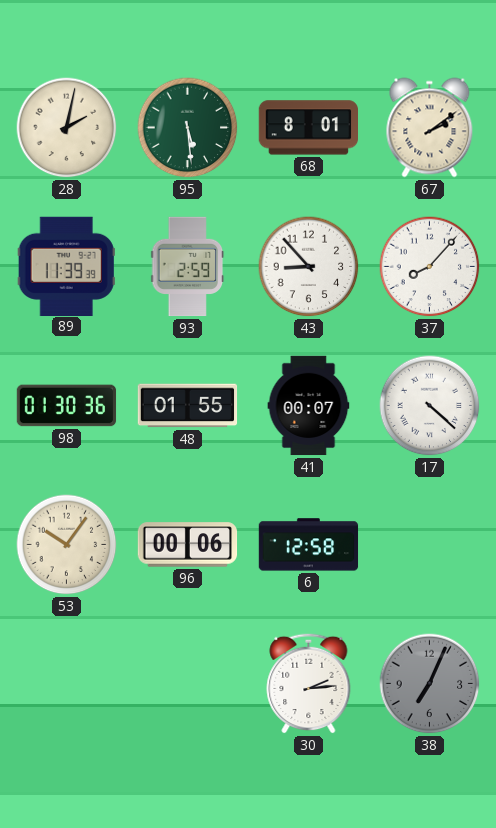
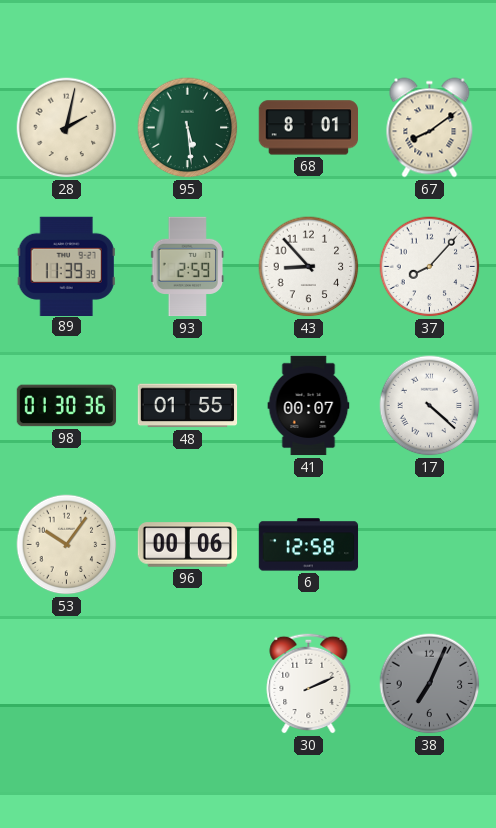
67: 2:09 -> 8:09 (430, 128)
30: 2:14 -> 2:11 (309, 683)
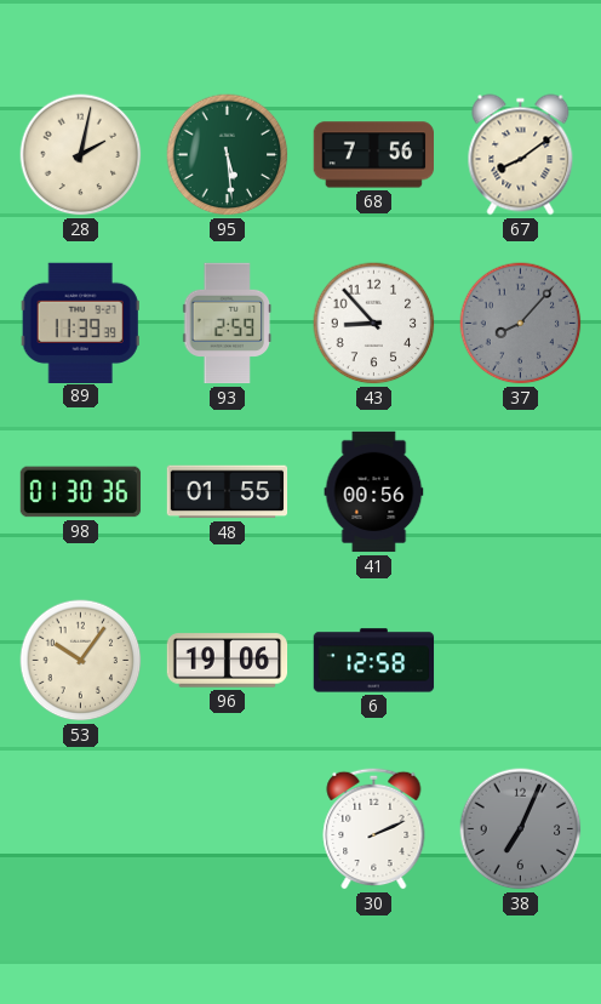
68: 8:01 -> 7:56 (373, 155)
37 dial: white -> grey (521, 324)
41: 00:07 -> 00:56 (374, 492)
17: 4:22 -> none (430, 406)
96: 00:06 -> 19:06 (228, 661)
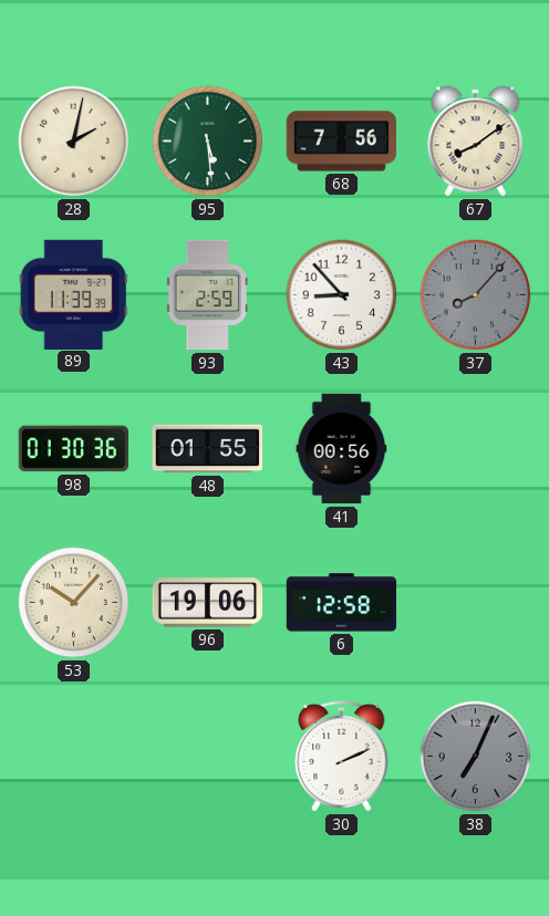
53: 10:06 -> 10:07 (74, 603)
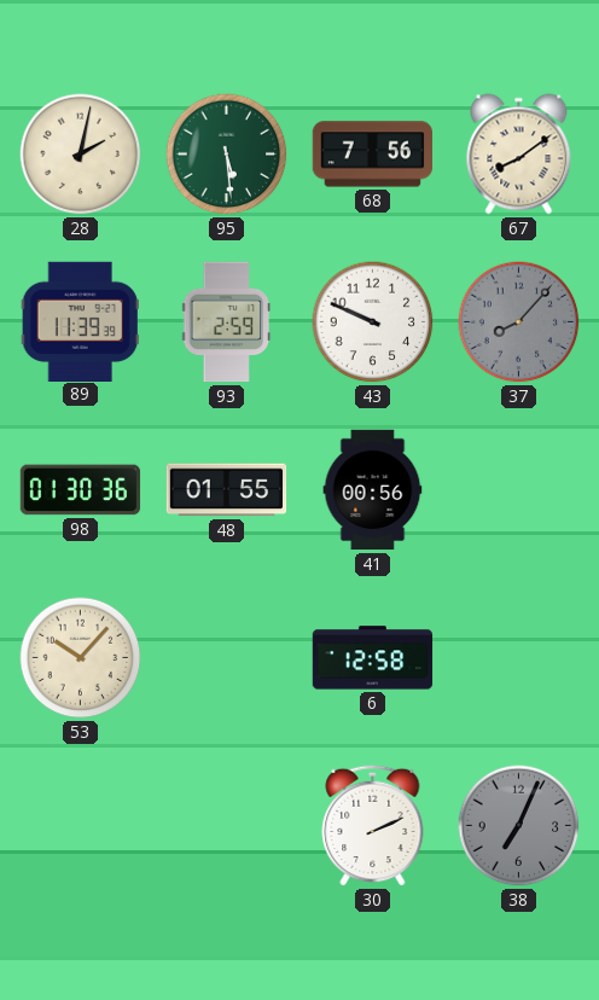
43: 8:53 -> 9:49 (373, 322)
96: 19:06 -> none (208, 603)
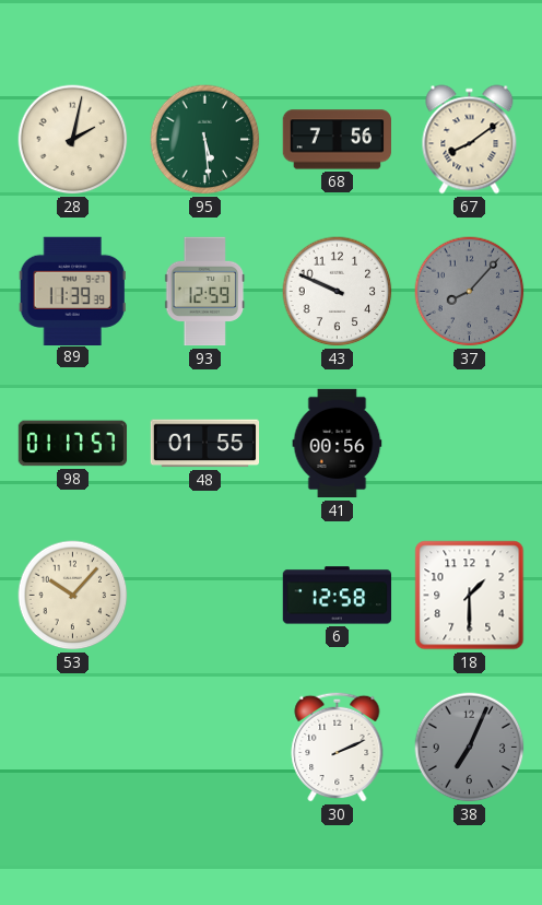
93: 2:59 -> 12:59 (205, 292)
98: 01:30 -> 01:17 (73, 444)
18: none -> 1:30 (470, 596)
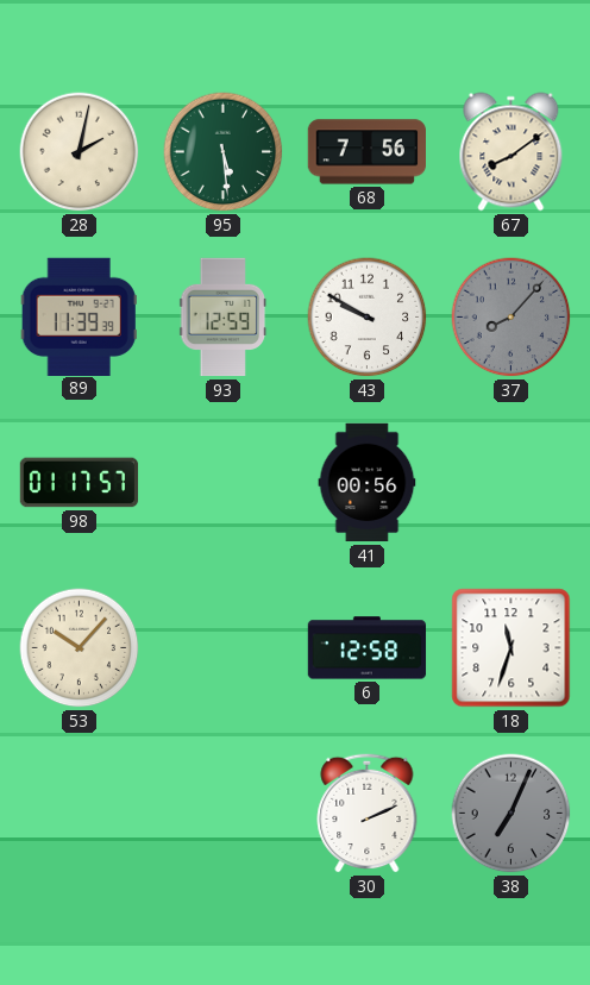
43: 9:49 -> 9:50 (368, 318)
48: 01:55 -> none (205, 444)
18: 1:30 -> 11:33 (511, 648)
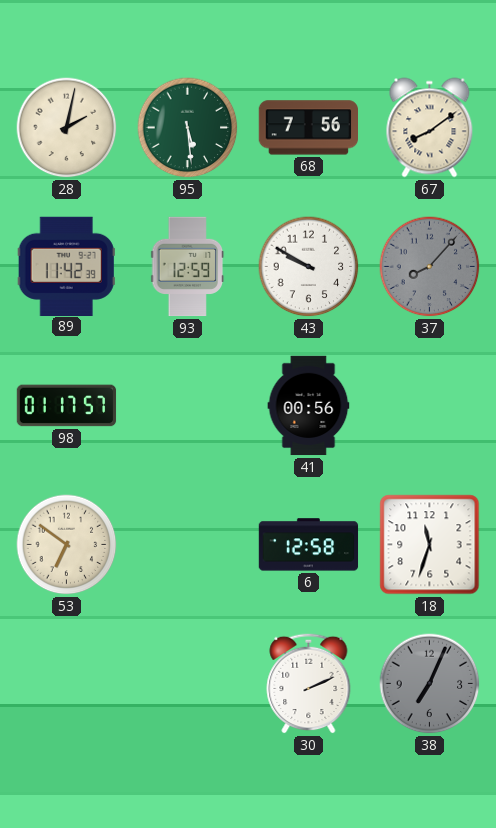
89: 11:39 -> 11:42 (66, 266)
53: 10:07 -> 6:51 (67, 545)
